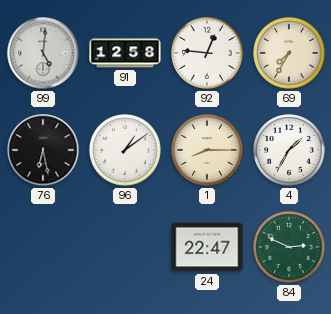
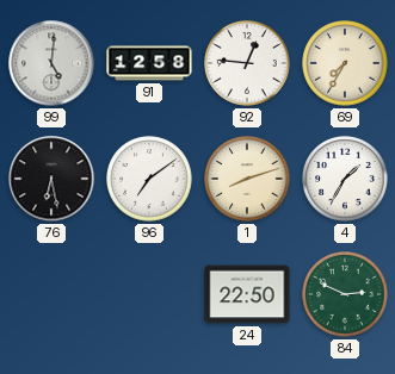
96: 1:09 -> 7:09 (149, 179)
1: 8:15 -> 8:12 (247, 179)
24: 22:47 -> 22:50 (247, 294)
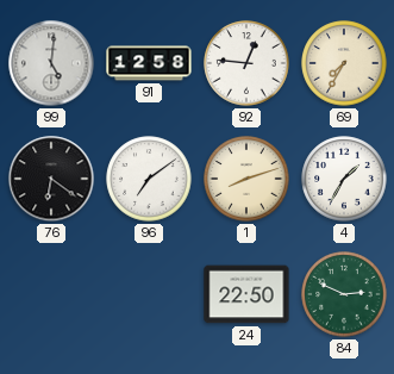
76: 6:28 -> 6:21 (51, 179)
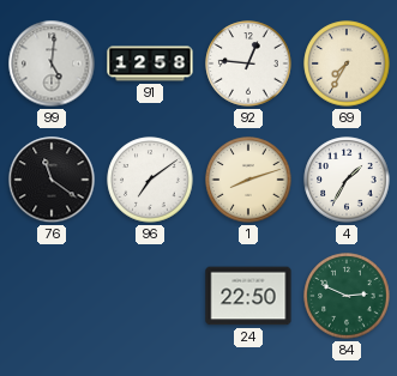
76: 6:21 -> 11:21 (52, 180)
